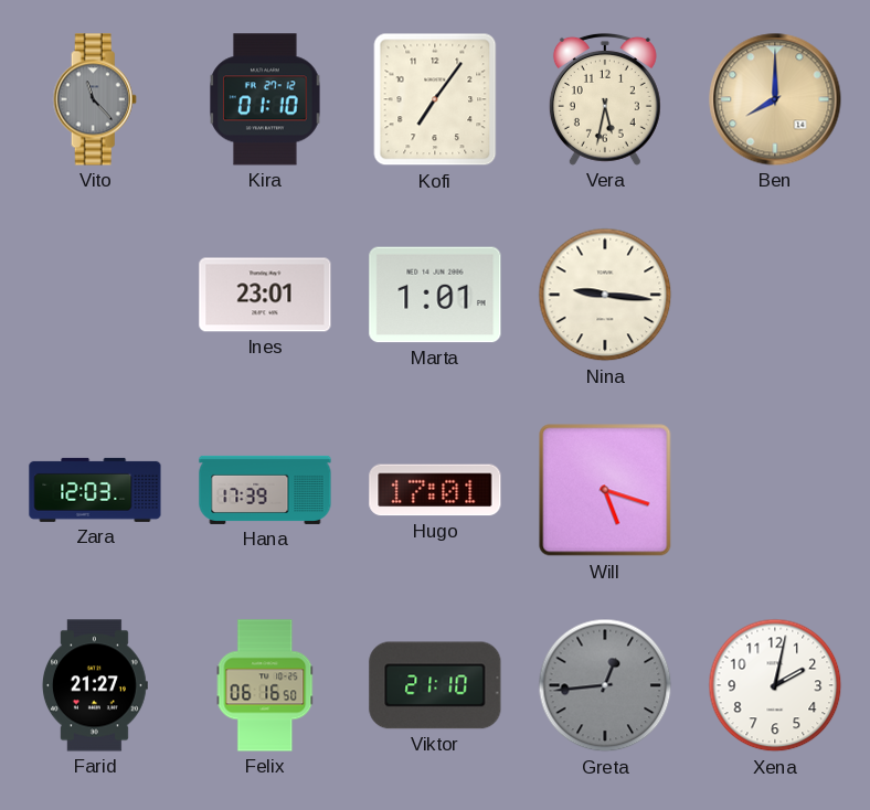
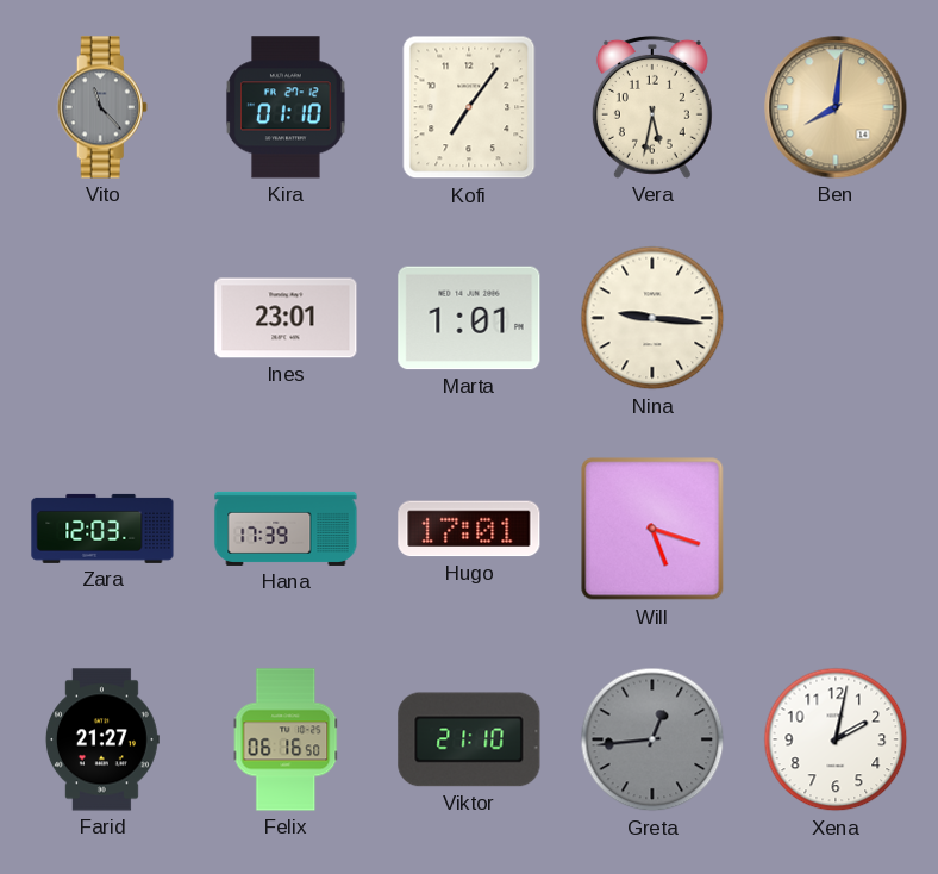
Ben: 8:00 -> 8:01 (836, 107)
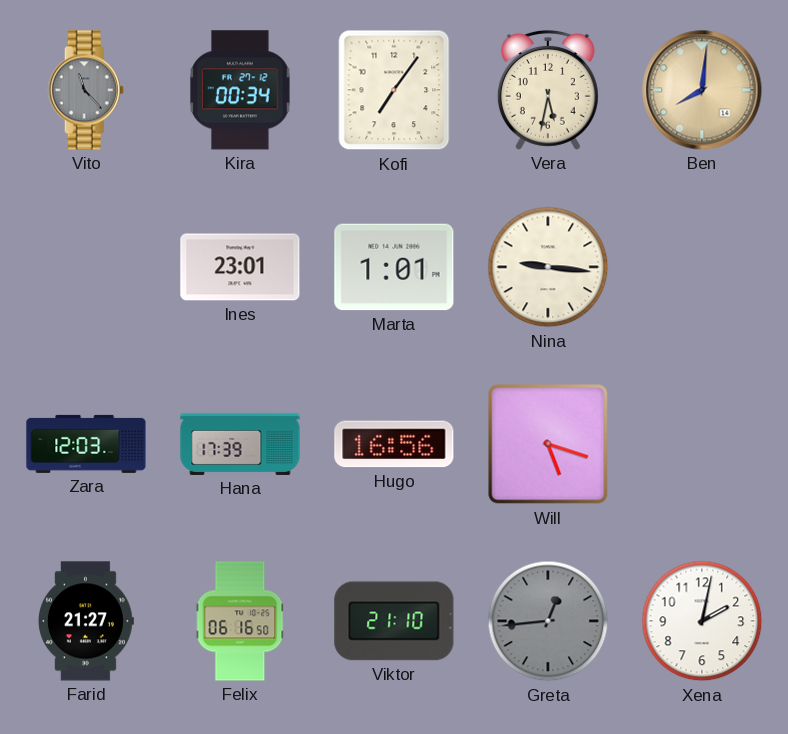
Kira: 01:10 -> 00:34 (240, 90)
Hugo: 17:01 -> 16:56 (394, 444)
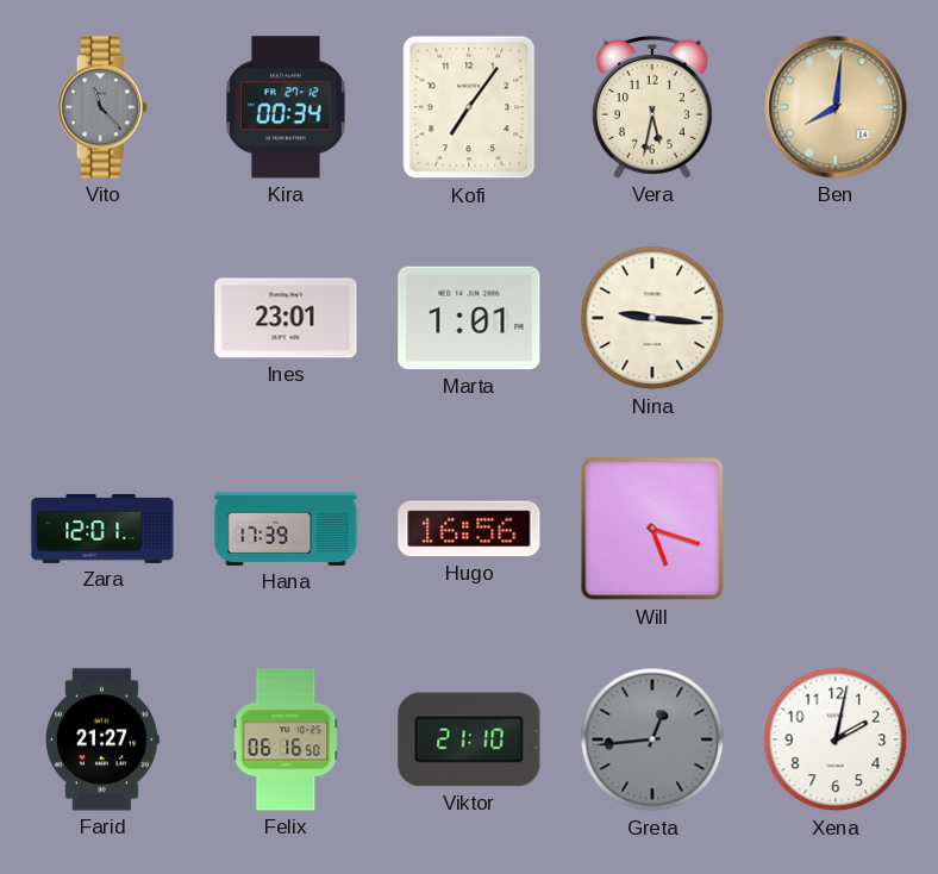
Zara: 12:03 -> 12:01 (102, 529)
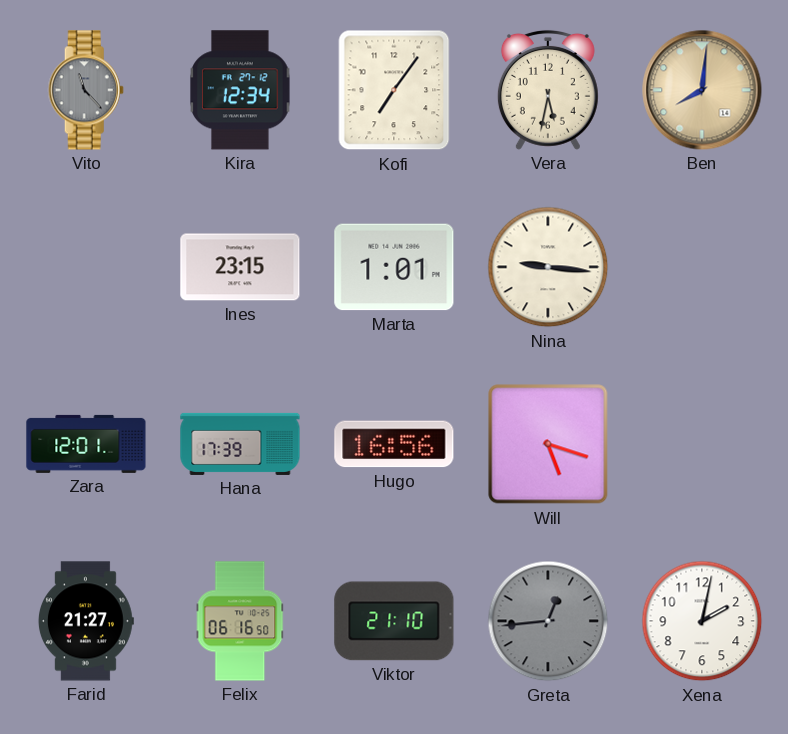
Kira: 00:34 -> 12:34 (240, 90)
Ines: 23:01 -> 23:15 (240, 267)
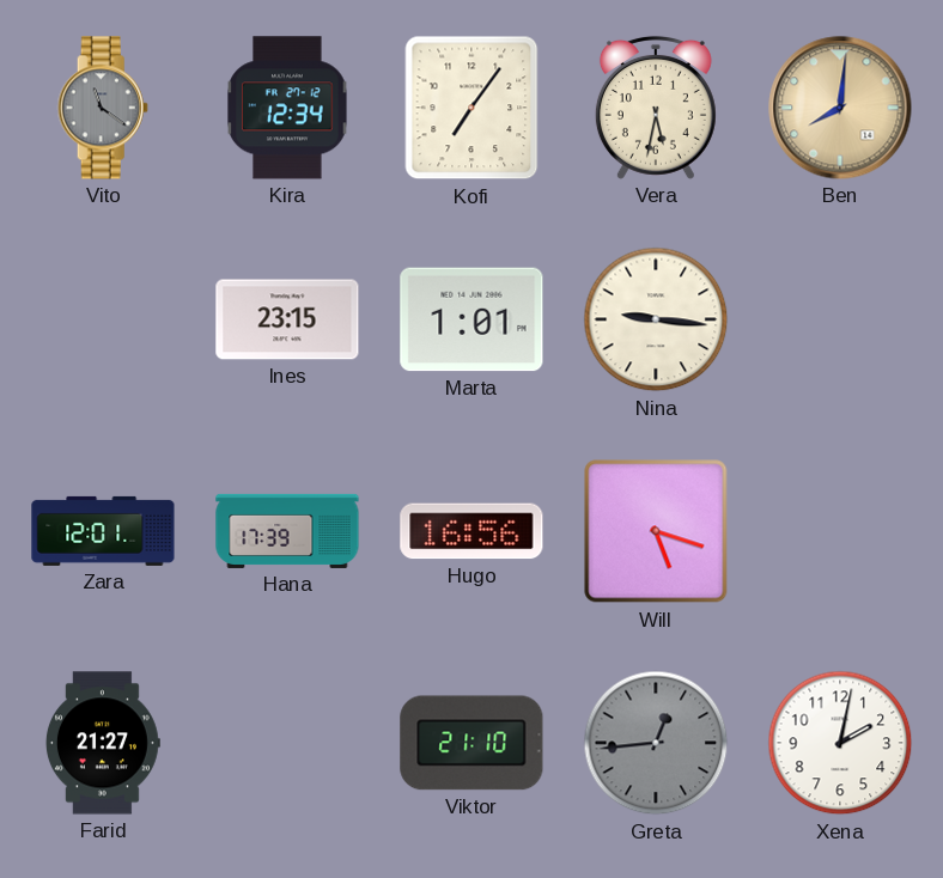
Vito: 11:23 -> 11:21 (103, 108)
Felix: 06:16 -> none (240, 621)
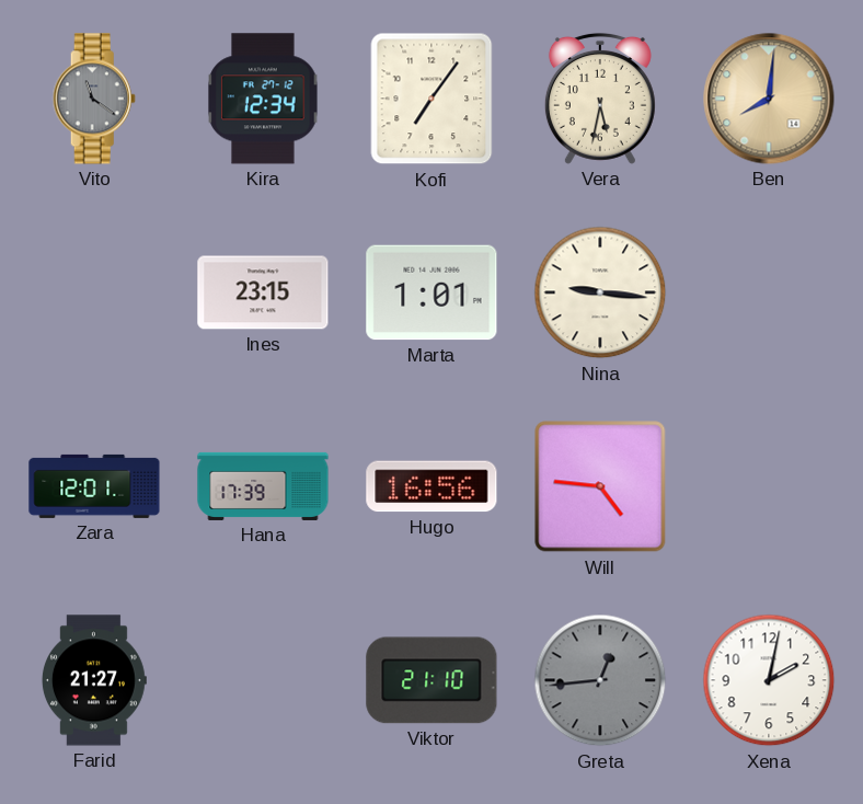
Will: 5:18 -> 4:46 (600, 486)
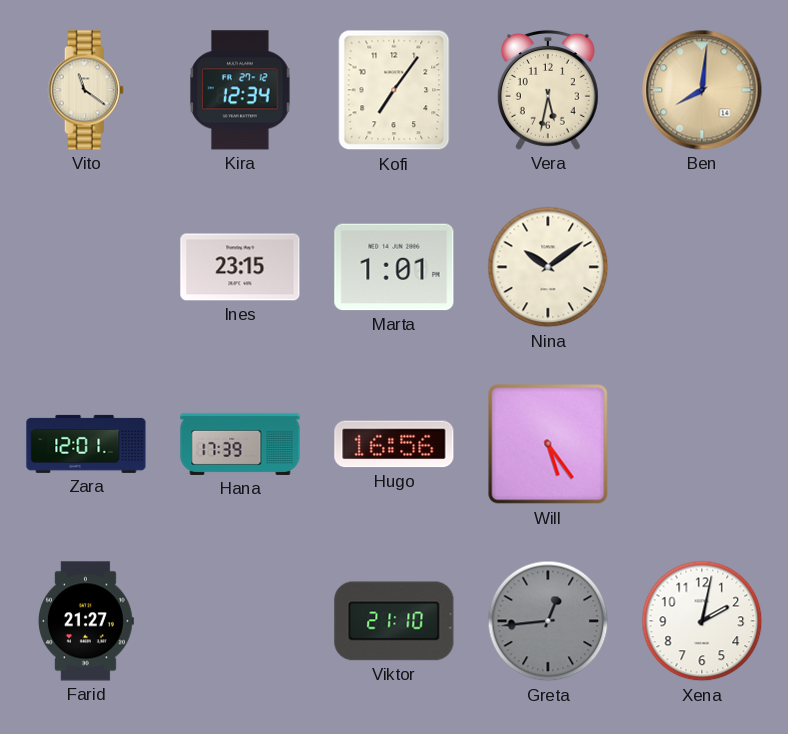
Vito dial: grey -> cream (86, 90)
Nina: 9:16 -> 10:09 (548, 267)
Will: 4:46 -> 5:24 (548, 444)
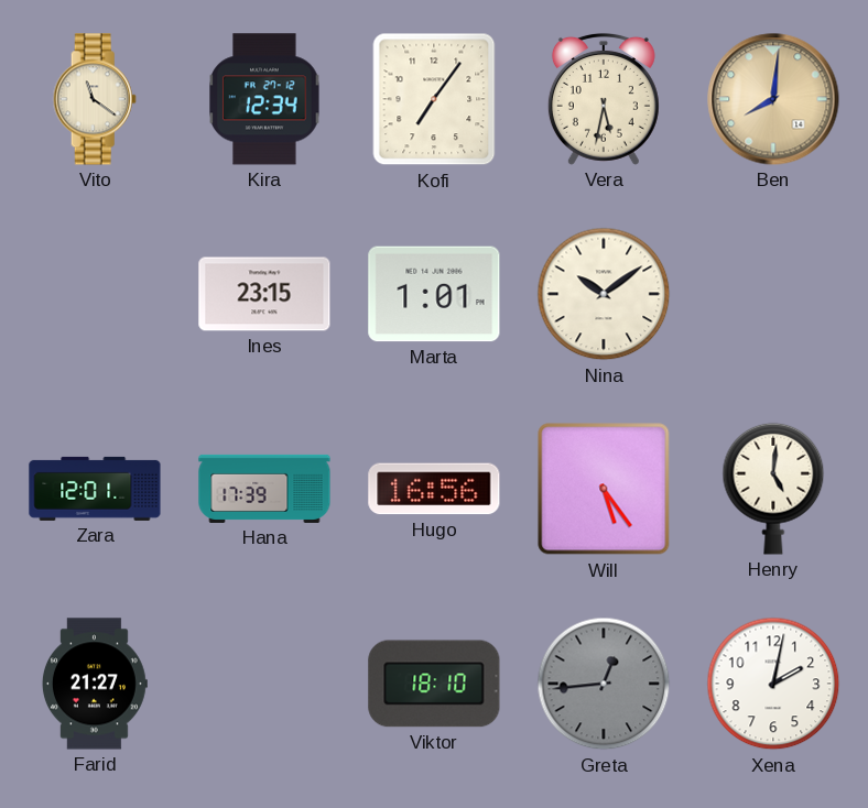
Henry: none -> 5:01 (773, 489)
Viktor: 21:10 -> 18:10 (434, 684)
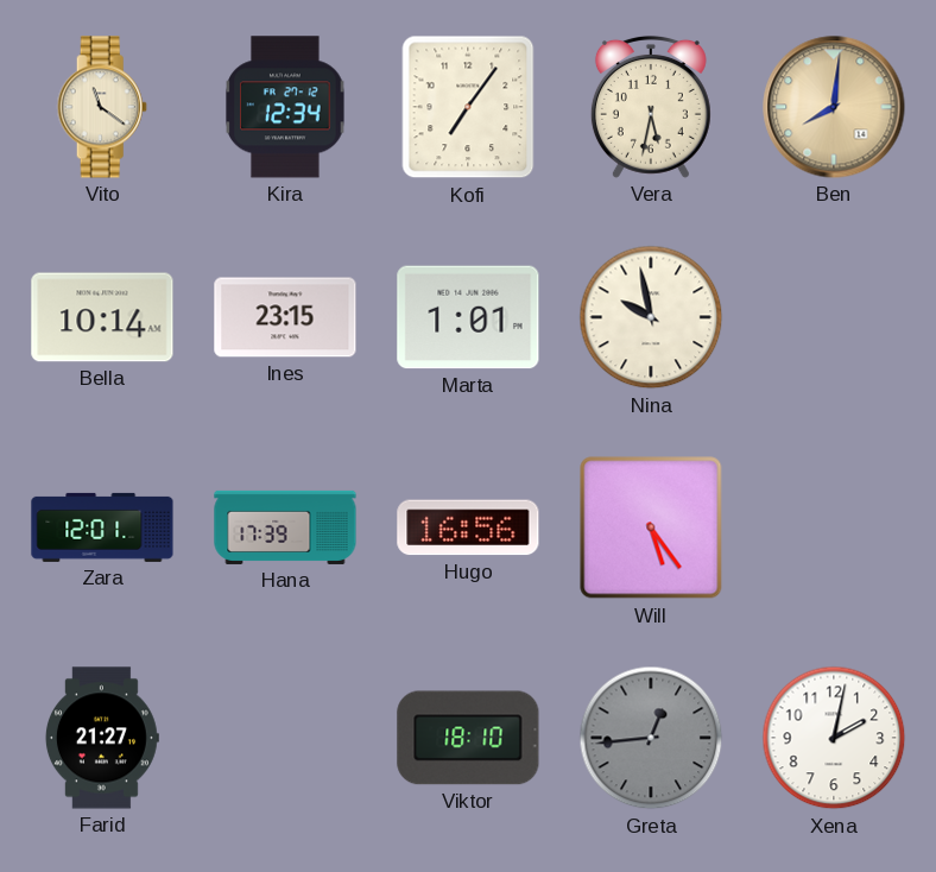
Bella: none -> 10:14 (102, 317)
Nina: 10:09 -> 9:58 (651, 317)
Henry: 5:01 -> none (773, 489)
